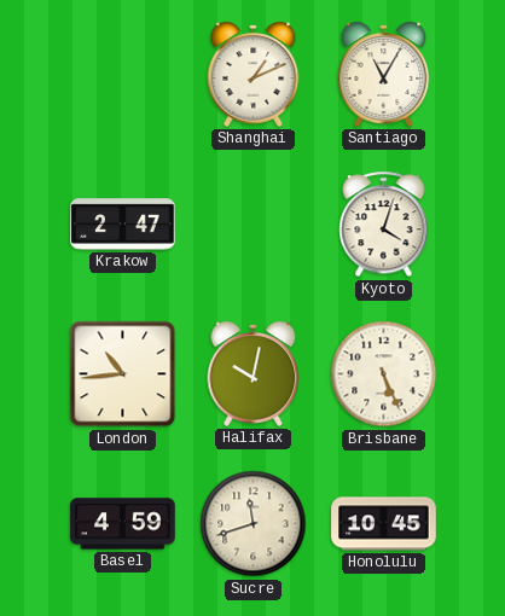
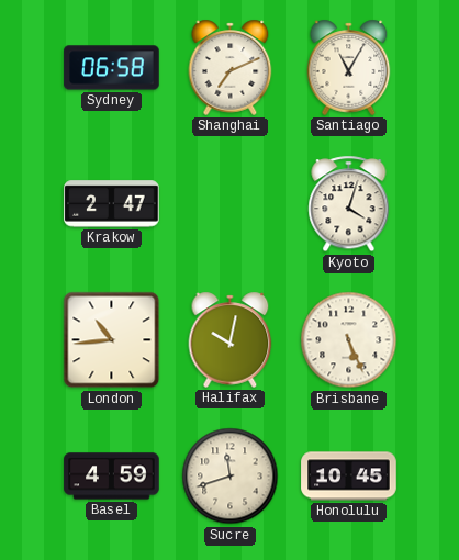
Sydney: none -> 06:58 (112, 68)
Shanghai: 1:11 -> 7:11 (231, 67)
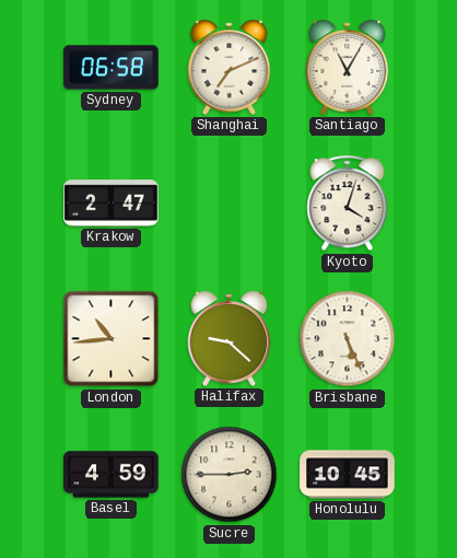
Halifax: 10:02 -> 9:22 (230, 338)
Sucre: 11:42 -> 2:45 (230, 475)
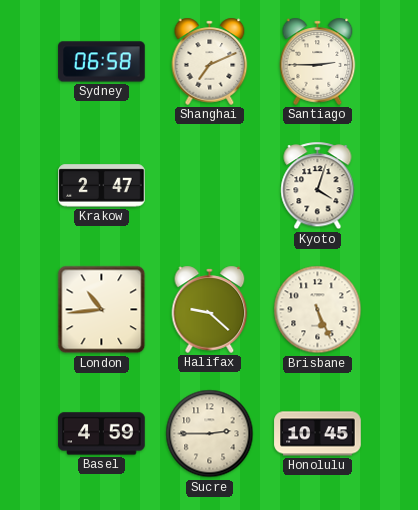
Santiago: 11:05 -> 2:45 (318, 61)
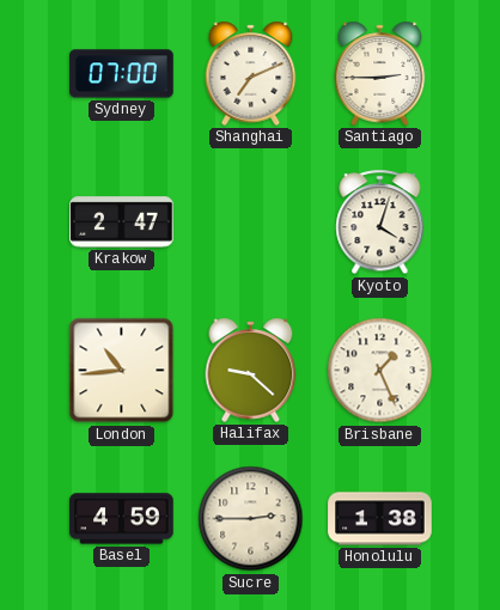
Sydney: 06:58 -> 07:00 (122, 74)
Brisbane: 5:26 -> 1:26 (380, 371)
Honolulu: 10:45 -> 1:38 (380, 519)
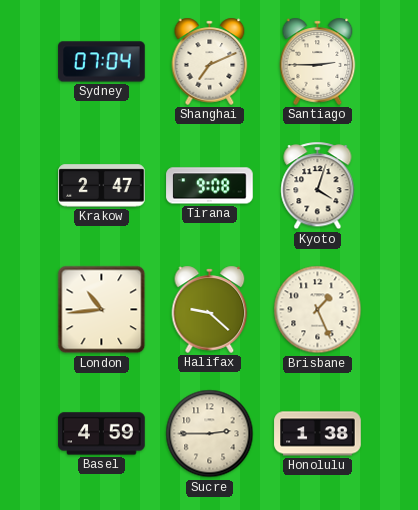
Sydney: 07:00 -> 07:04 (102, 62)
Tirana: none -> 9:08 (210, 186)
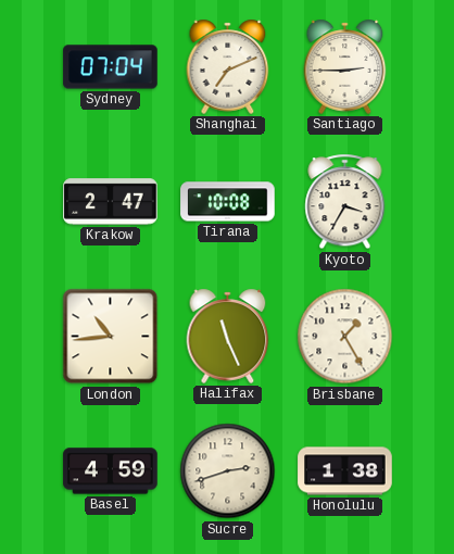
Tirana: 9:08 -> 10:08 (228, 202)
Kyoto: 4:03 -> 3:35 (345, 202)
Halifax: 9:22 -> 11:26 (228, 336)
Brisbane: 1:26 -> 1:25 (345, 337)
Sucre: 2:45 -> 2:42 (228, 471)
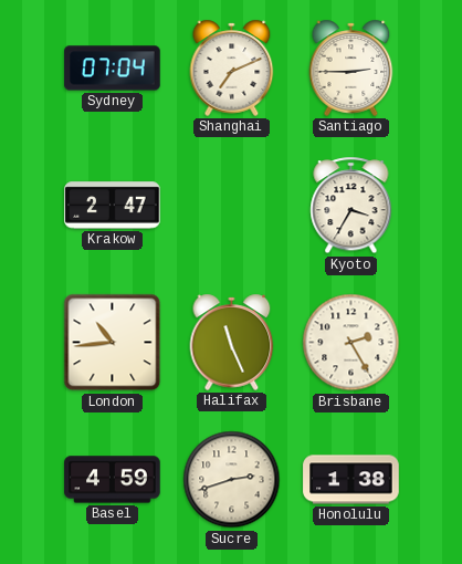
Tirana: 10:08 -> none (228, 202)
Brisbane: 1:25 -> 2:25 (351, 343)
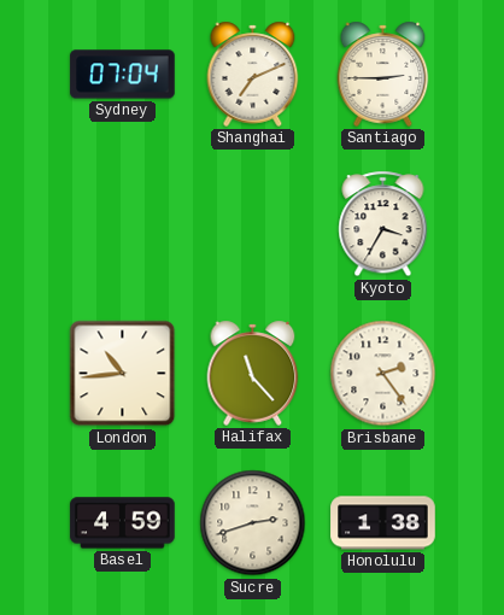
Krakow: 2:47 -> none (113, 206)
Halifax: 11:26 -> 11:23 (253, 373)
Brisbane: 2:25 -> 2:24 (383, 374)
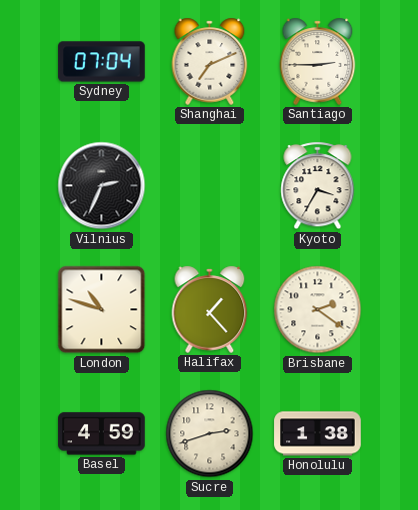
Vilnius: none -> 2:34 (102, 186)
London: 10:44 -> 10:48 (102, 310)
Halifax: 11:23 -> 1:23 (210, 309)
Brisbane: 2:24 -> 2:21 (318, 310)
